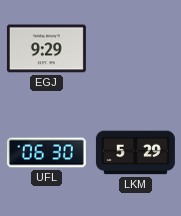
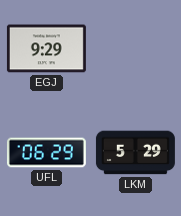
UFL: 06:30 -> 06:29 (46, 153)
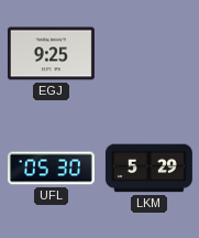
EGJ: 9:29 -> 9:25 (51, 54)
UFL: 06:29 -> 05:30 (51, 169)
